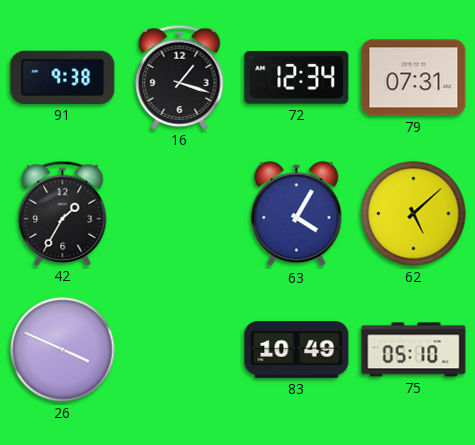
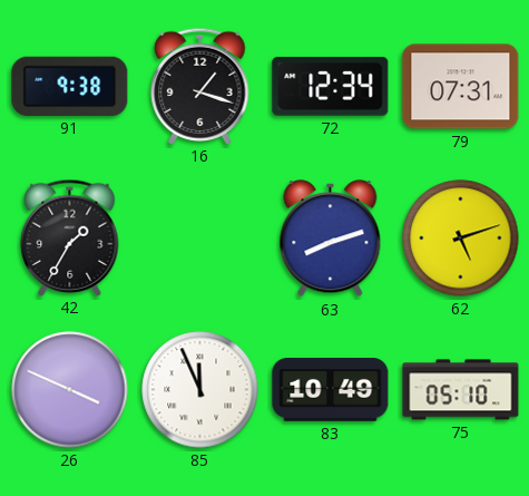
63: 4:05 -> 8:12 (331, 239)
62: 5:08 -> 5:12 (461, 239)
85: none -> 11:56 (200, 390)
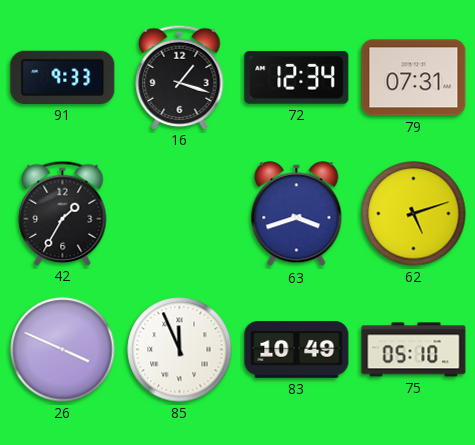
91: 9:38 -> 9:33 (63, 77)
63: 8:12 -> 3:42 (297, 214)
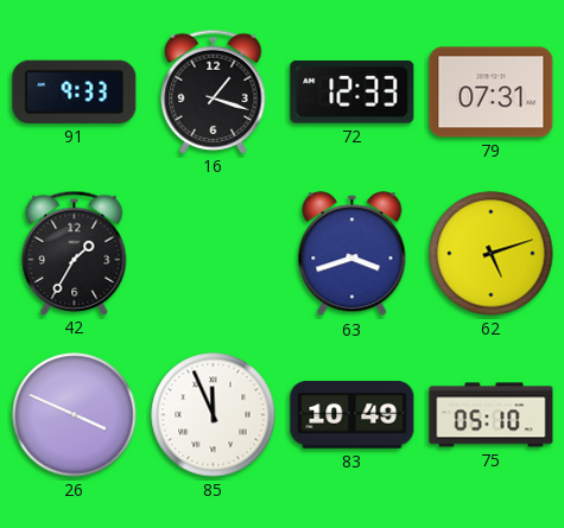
72: 12:34 -> 12:33 (353, 93)
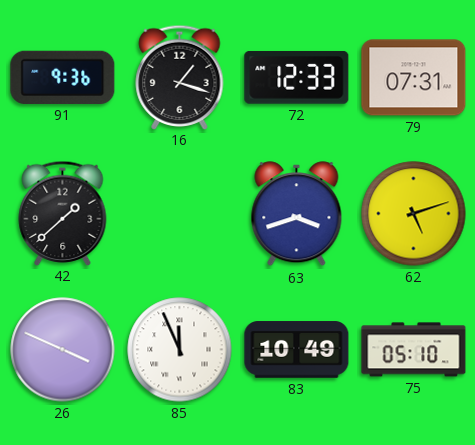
91: 9:33 -> 9:36 (63, 77)
42: 1:35 -> 1:38 (63, 213)
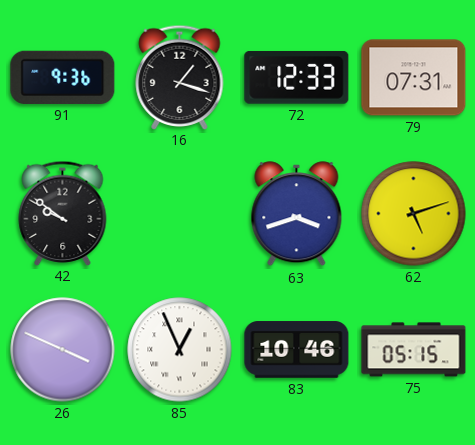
42: 1:38 -> 9:51 (63, 213)
85: 11:56 -> 12:56 (180, 350)
83: 10:49 -> 10:46 (297, 350)
75: 05:10 -> 05:15 (414, 350)
